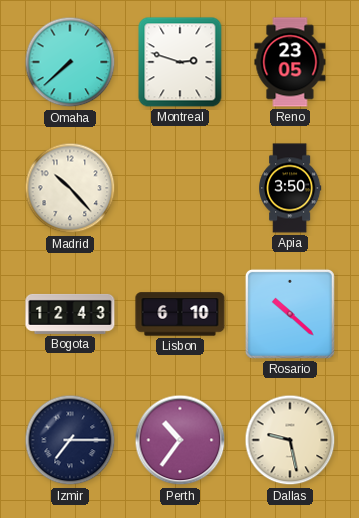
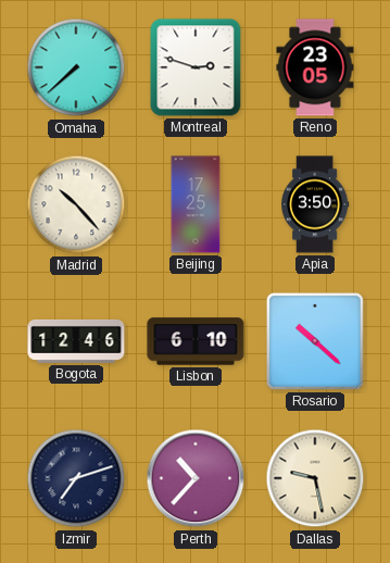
Beijing: none -> 17:25 (196, 204)
Bogota: 12:43 -> 12:46 (76, 341)
Izmir: 7:15 -> 7:12 (76, 478)
Perth: 10:36 -> 10:37 (196, 478)
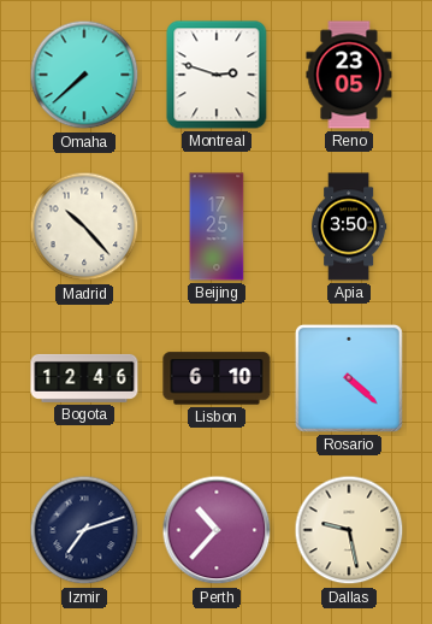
Rosario: 10:22 -> 4:22 (349, 378)
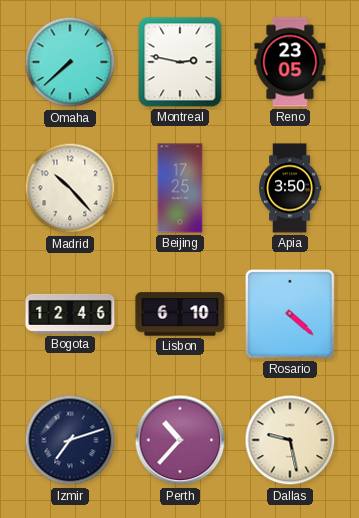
Montreal: 2:48 -> 2:47 (180, 62)
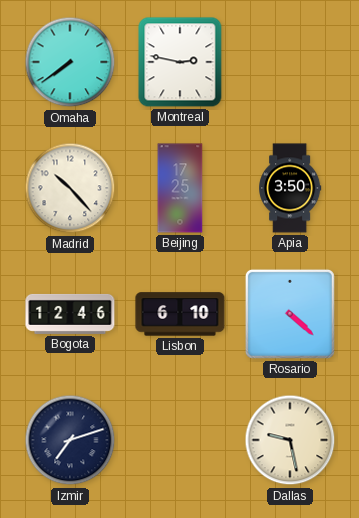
Omaha: 7:38 -> 7:39 (70, 62)
Reno: 23:05 -> none (290, 62)
Perth: 10:37 -> none (180, 440)
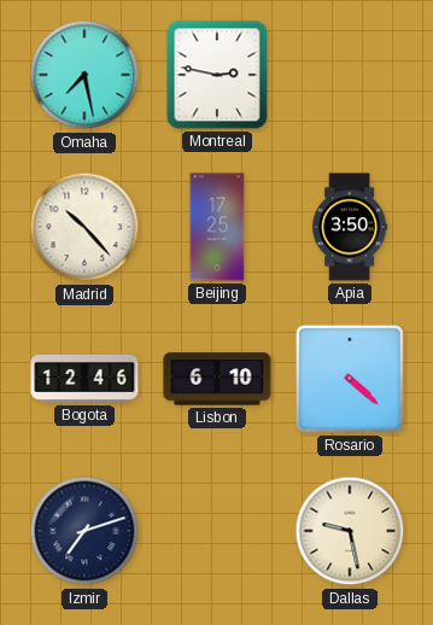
Omaha: 7:39 -> 7:28 (84, 75)
